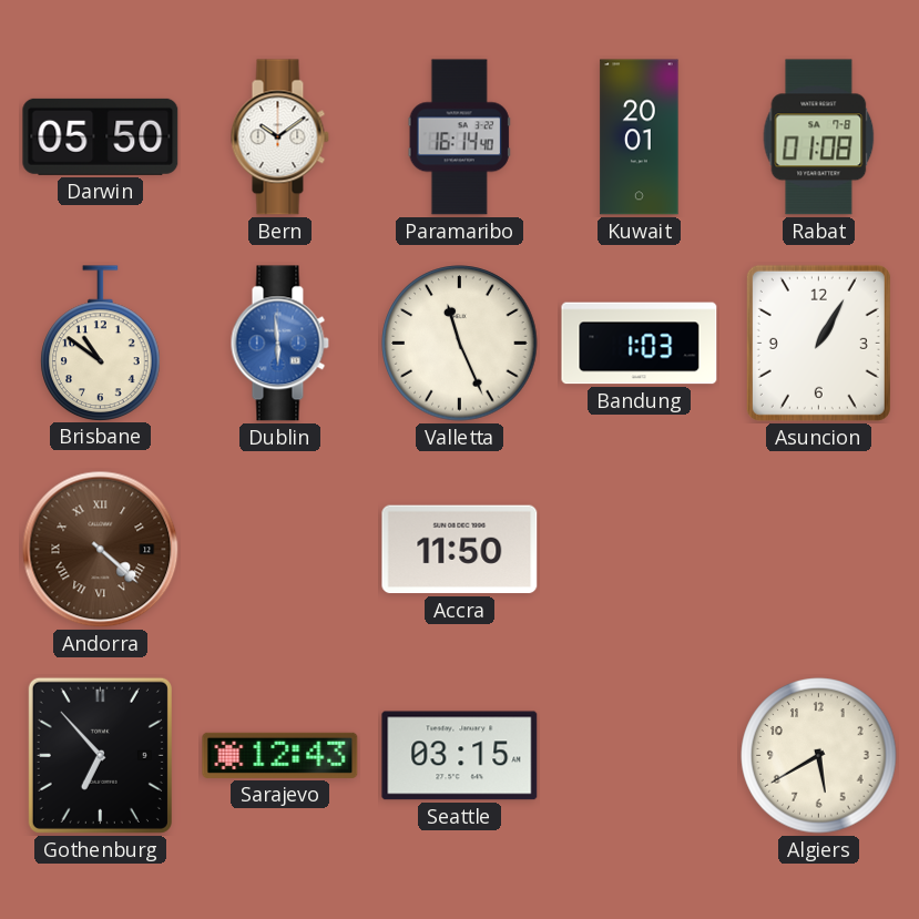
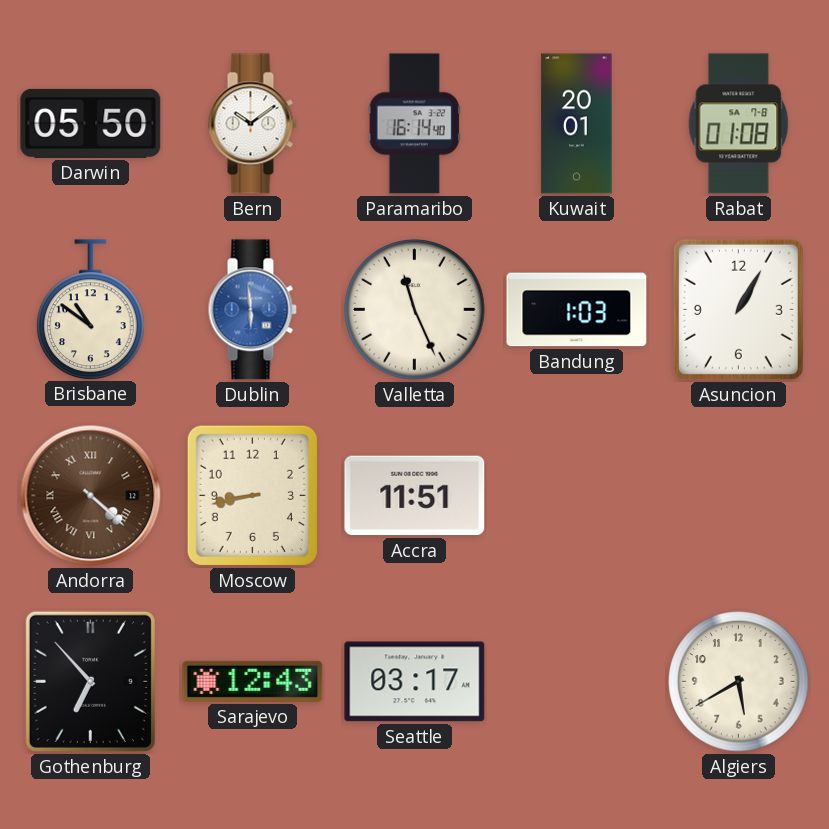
Moscow: none -> 8:43 (252, 495)
Accra: 11:50 -> 11:51 (415, 496)
Seattle: 03:15 -> 03:17 (415, 682)
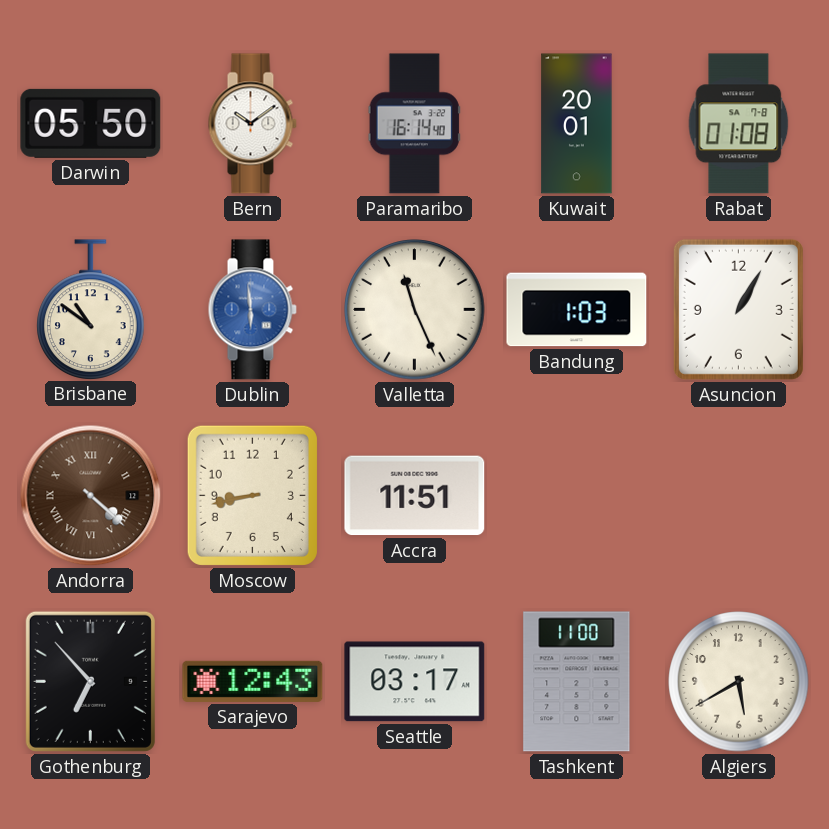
Tashkent: none -> 11:00 (577, 682)
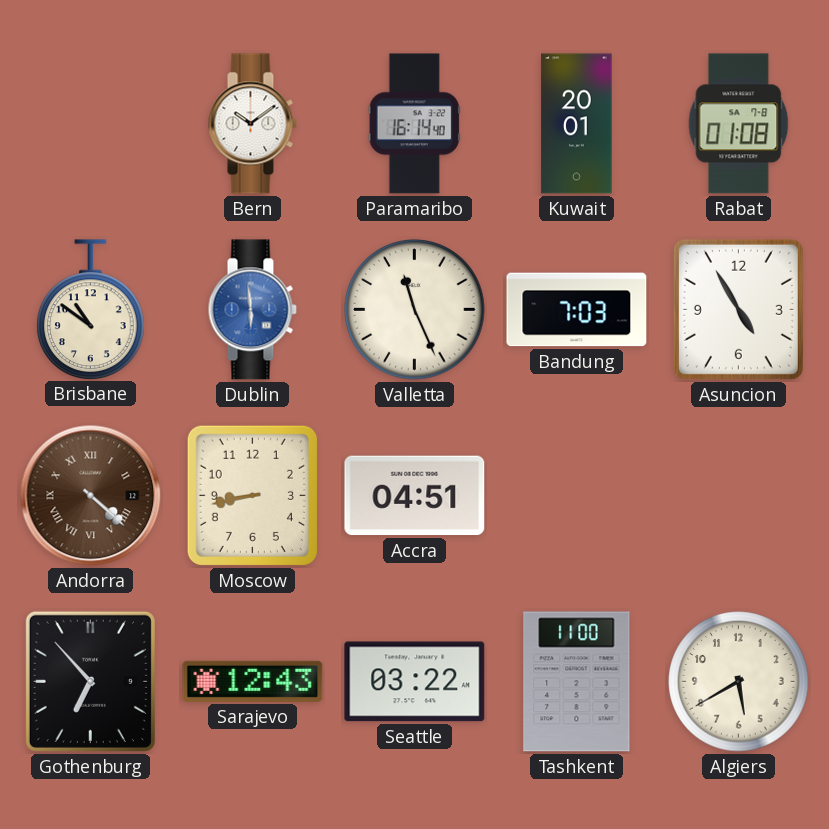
Darwin: 05:50 -> none (91, 123)
Bandung: 1:03 -> 7:03 (577, 310)
Asuncion: 1:05 -> 4:55 (738, 309)
Accra: 11:51 -> 04:51 (415, 496)
Seattle: 03:17 -> 03:22 (415, 682)
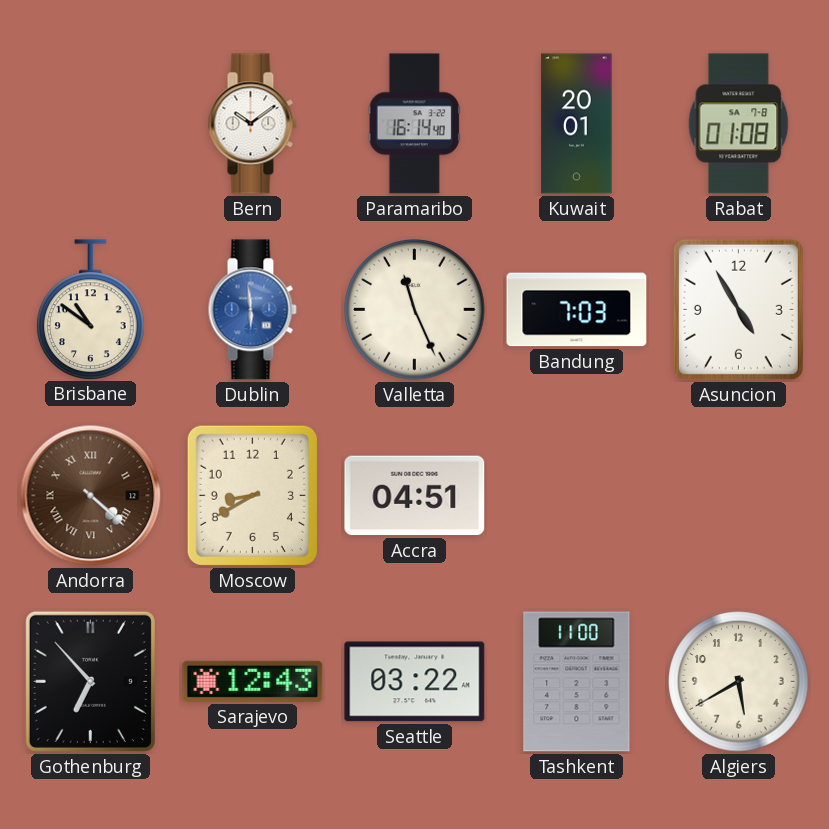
Moscow: 8:43 -> 8:40 (252, 495)
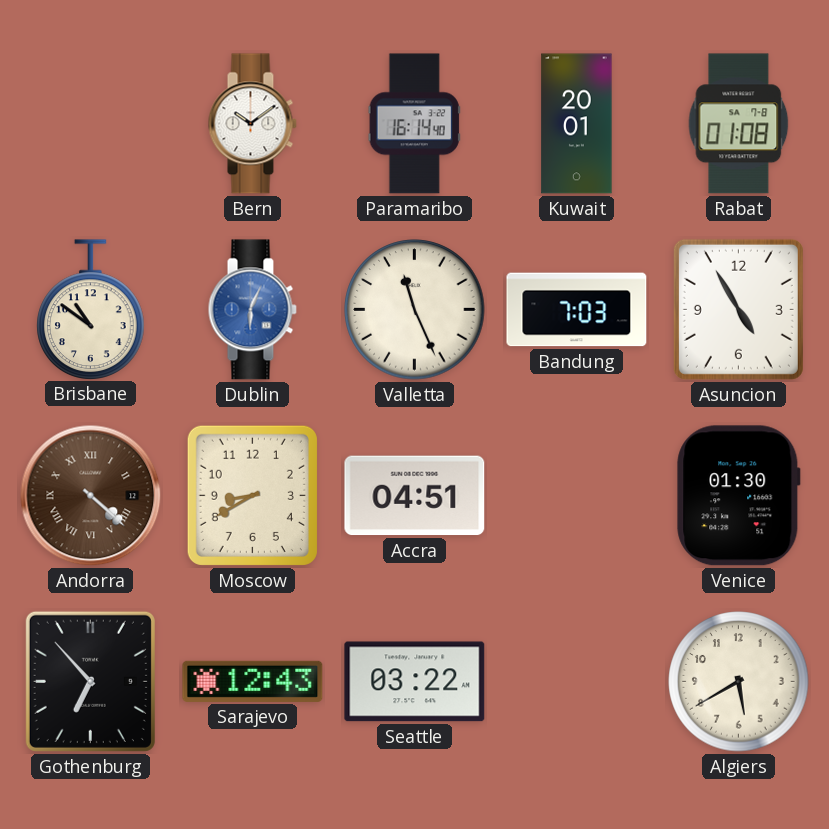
Dublin: 5:59 -> 6:04 (252, 310)
Venice: none -> 01:30 (739, 496)
Tashkent: 11:00 -> none (577, 682)
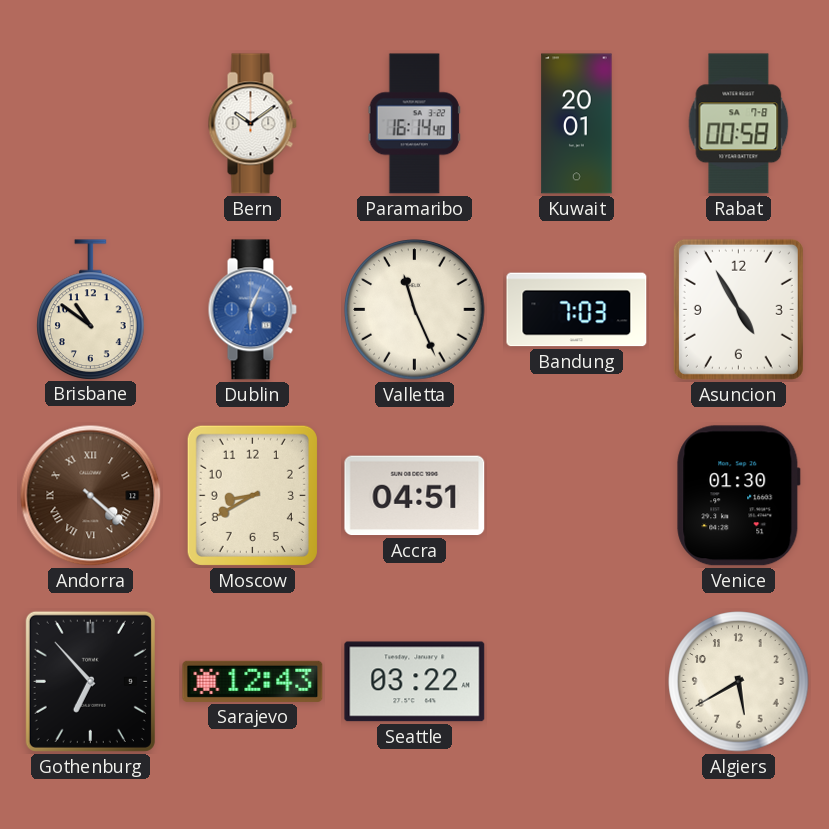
Rabat: 01:08 -> 00:58 (739, 124)
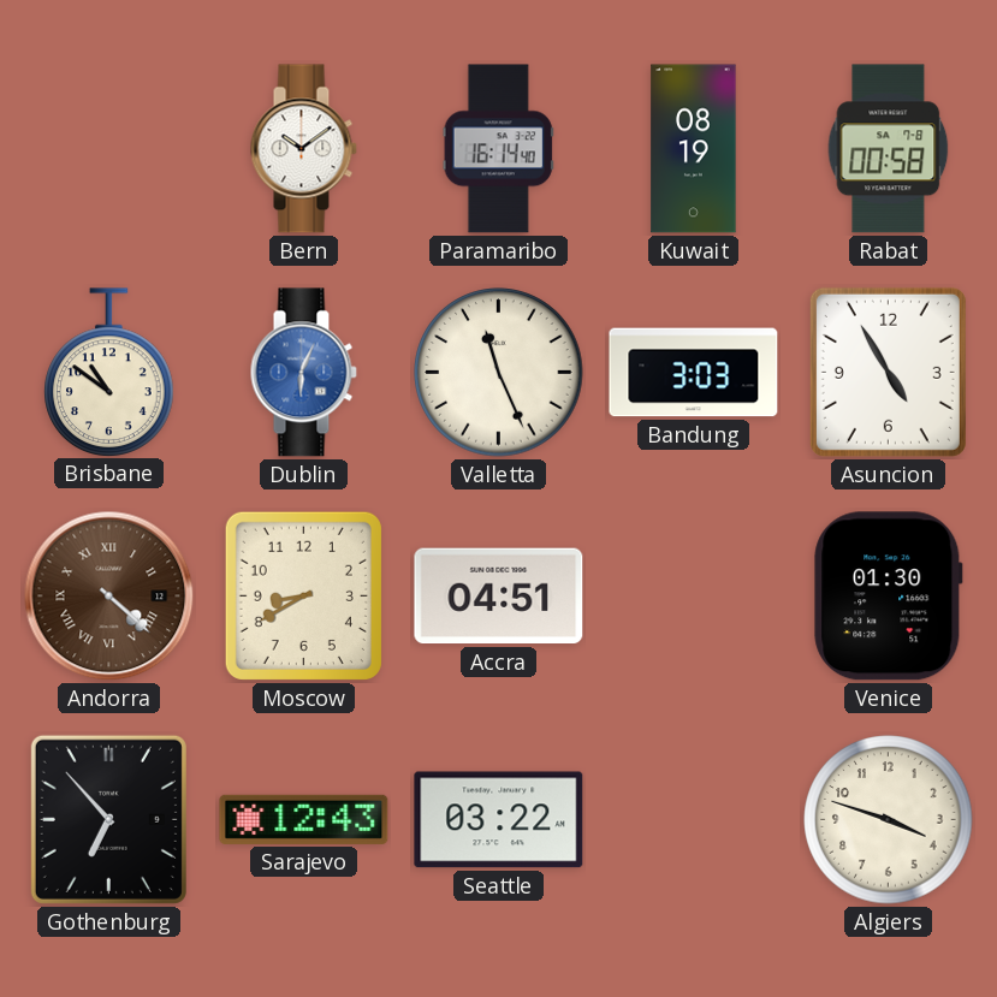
Kuwait: 20:01 -> 08:19 (694, 149)
Bandung: 7:03 -> 3:03 (694, 373)
Algiers: 5:40 -> 3:48 (889, 820)
